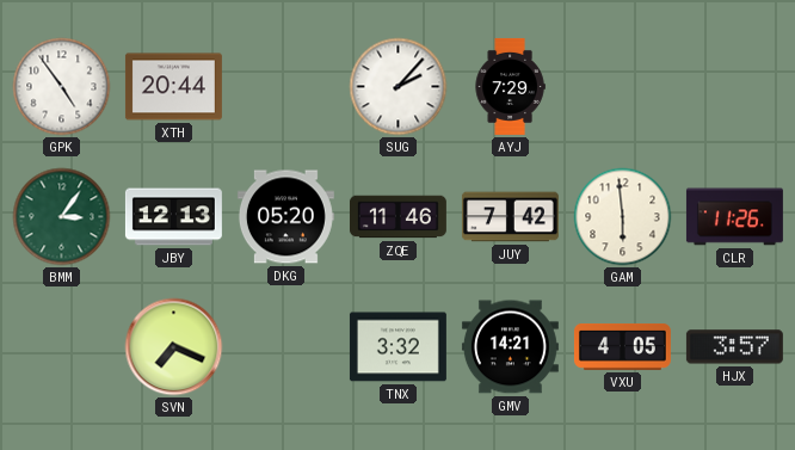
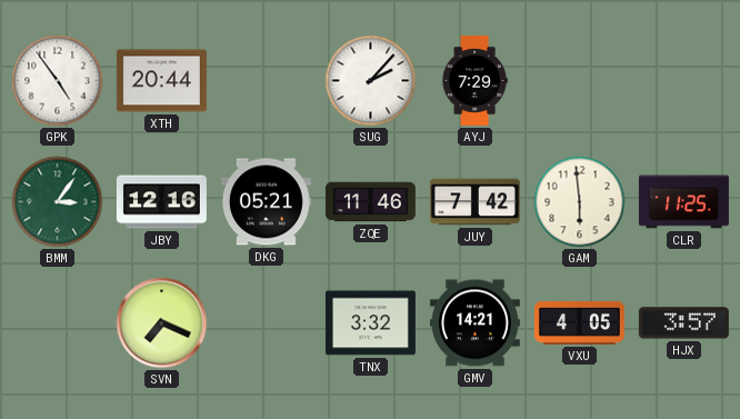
JBY: 12:13 -> 12:16 (161, 202)
DKG: 05:20 -> 05:21 (266, 202)
CLR: 11:26 -> 11:25 (683, 202)
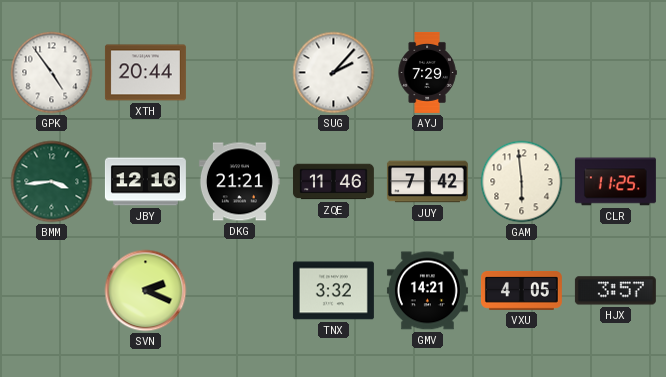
BMM: 3:06 -> 3:44 (52, 182)
DKG: 05:21 -> 21:21 (239, 182)
SVN: 7:19 -> 2:19 (146, 291)
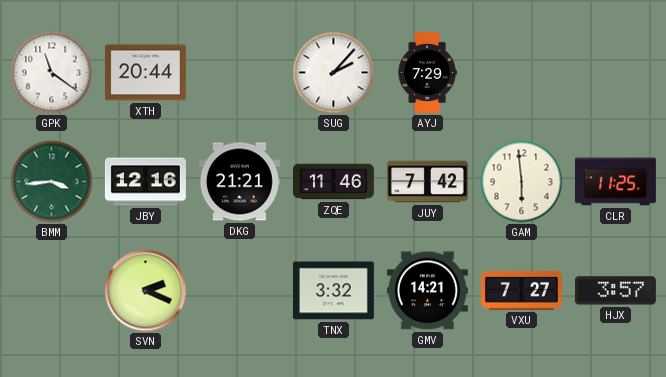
GPK: 4:54 -> 11:21 (52, 73)
VXU: 4:05 -> 7:27 (521, 291)
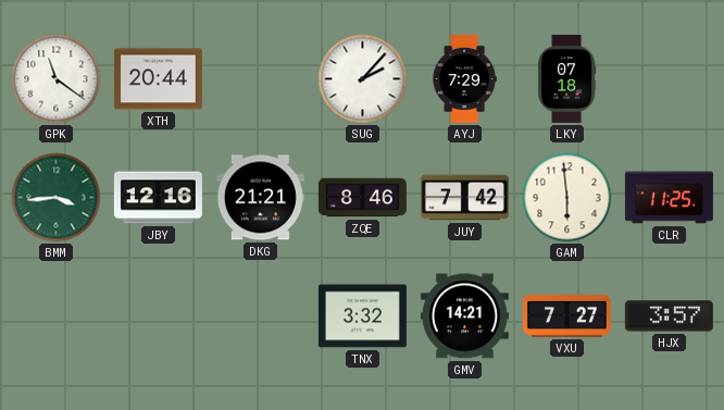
LKY: none -> 07:18 (566, 78)
ZQE: 11:46 -> 8:46 (362, 198)
SVN: 2:19 -> none (146, 291)
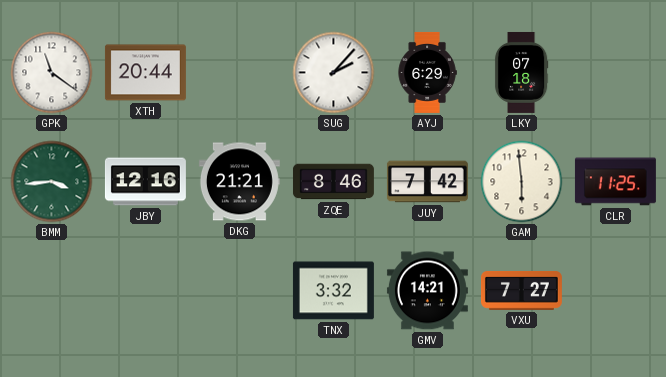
AYJ: 7:29 -> 6:29 (427, 72)
HJX: 3:57 -> none (669, 316)
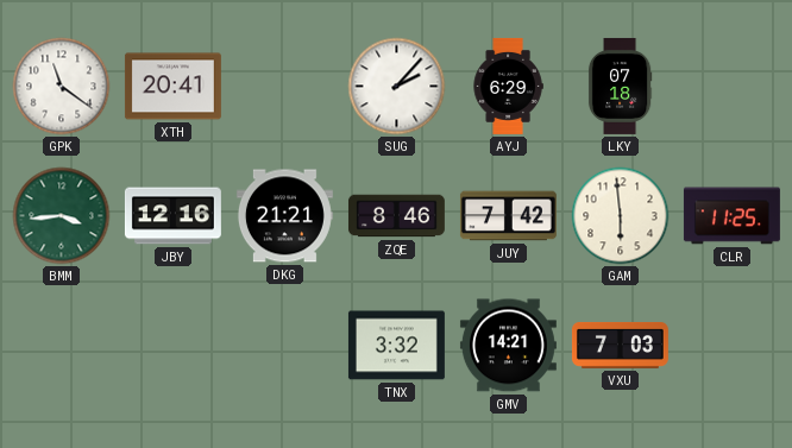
XTH: 20:44 -> 20:41 (172, 87)
VXU: 7:27 -> 7:03 (620, 346)
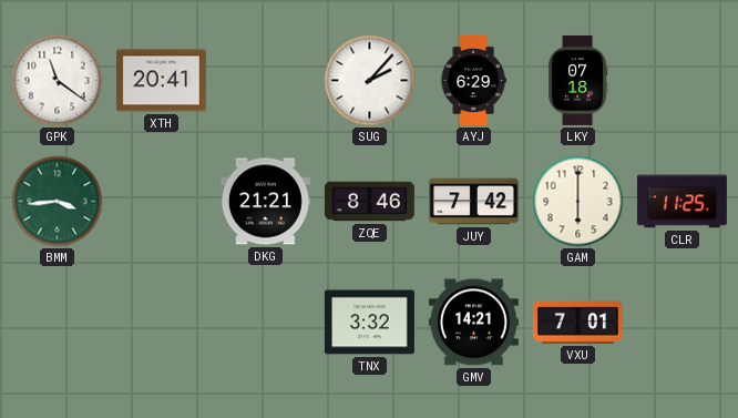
JBY: 12:16 -> none (172, 216)
GAM: 5:59 -> 6:00 (578, 202)
VXU: 7:03 -> 7:01 (577, 323)
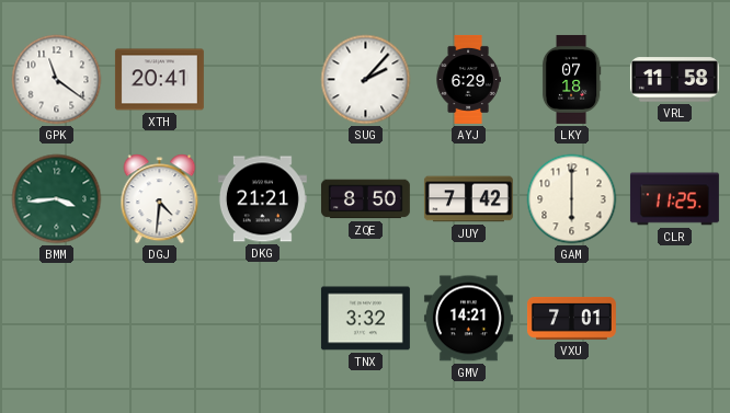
VRL: none -> 11:58 (674, 80)
DGJ: none -> 4:31 (160, 199)
ZQE: 8:46 -> 8:50 (365, 199)
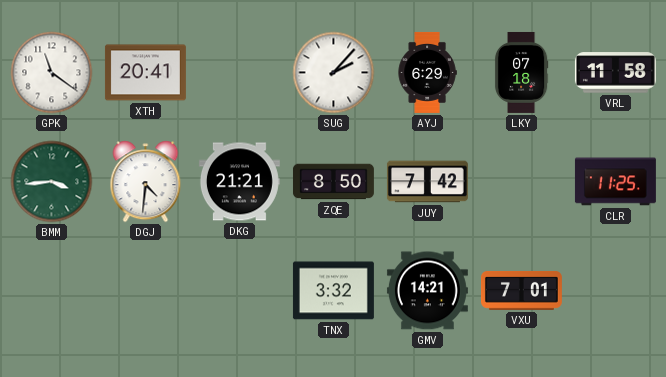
GAM: 6:00 -> none (572, 199)
